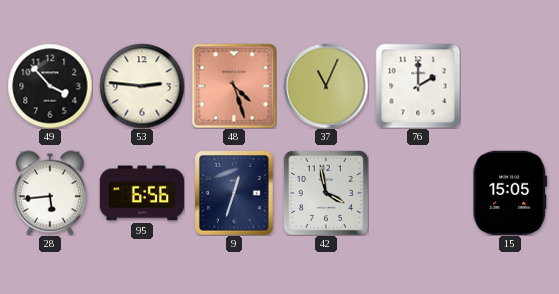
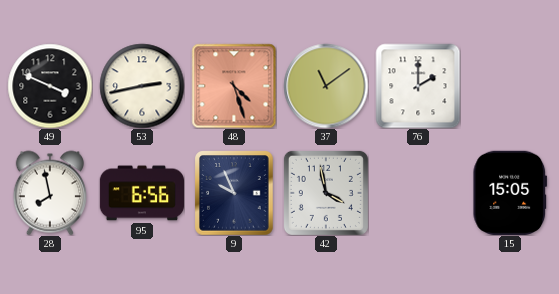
49: 3:53 -> 3:49 (50, 86)
53: 2:46 -> 2:43 (142, 86)
37: 11:04 -> 11:09 (326, 86)
28: 5:44 -> 7:58 (50, 193)
9: 12:33 -> 9:56 (234, 193)
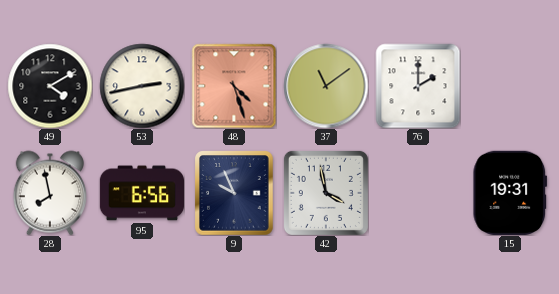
49: 3:49 -> 4:10 (50, 86)
15: 15:05 -> 19:31 (510, 193)
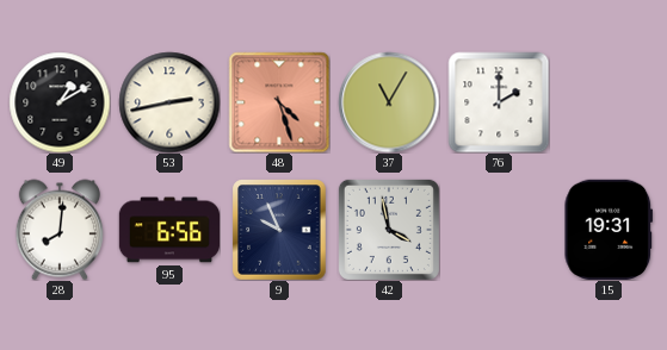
49: 4:10 -> 1:10 (60, 102)
37: 11:09 -> 11:05 (389, 102)
28: 7:58 -> 8:01 (60, 230)
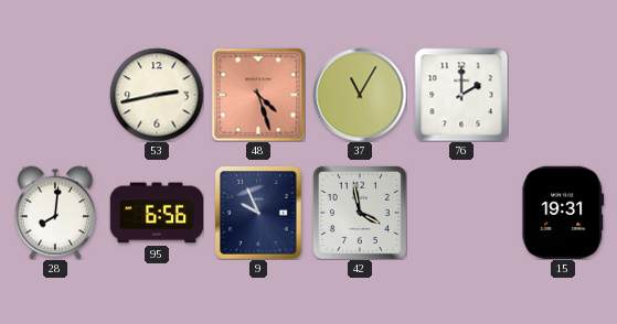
49: 1:10 -> none (60, 102)
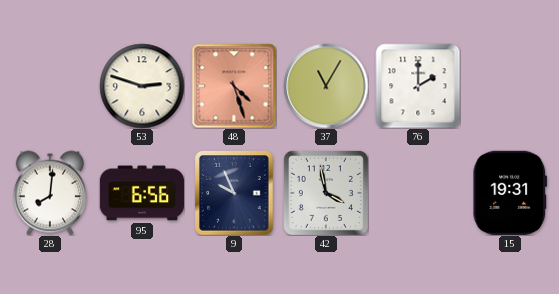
53: 2:43 -> 2:48 (142, 86)
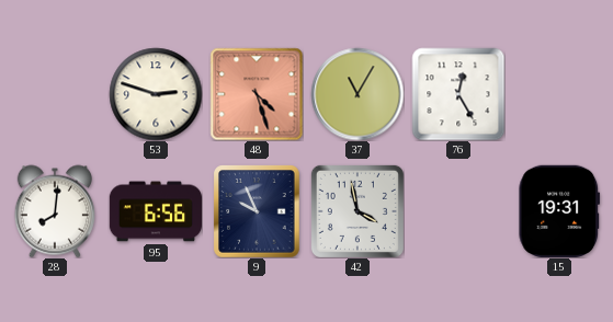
76: 2:00 -> 12:25 (458, 94)
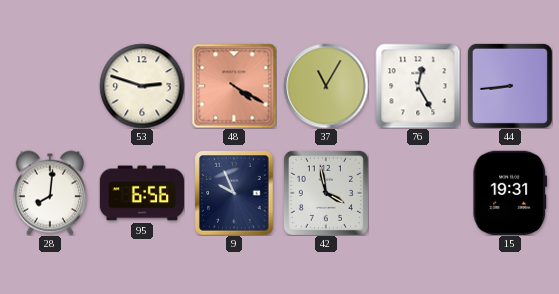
48: 4:27 -> 4:20 (234, 86)
44: none -> 8:44 (510, 86)
